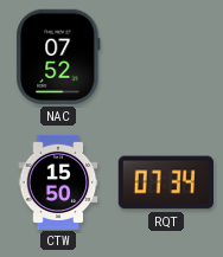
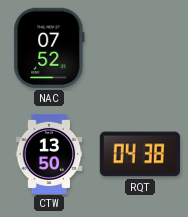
CTW: 15:50 -> 13:50 (49, 153)
RQT: 07:34 -> 04:38 (140, 154)
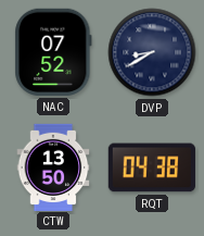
DVP: none -> 8:40 (152, 52)
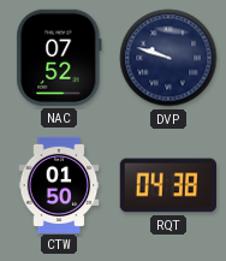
DVP: 8:40 -> 9:48 (168, 58)
CTW: 13:50 -> 01:50 (59, 184)
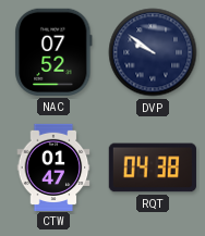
DVP: 9:48 -> 9:51 (153, 52)
CTW: 01:50 -> 01:47 (53, 166)
